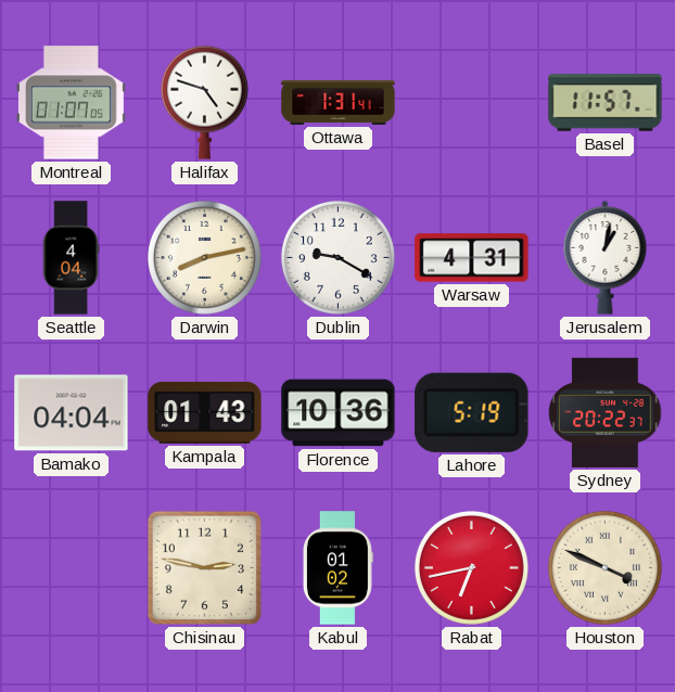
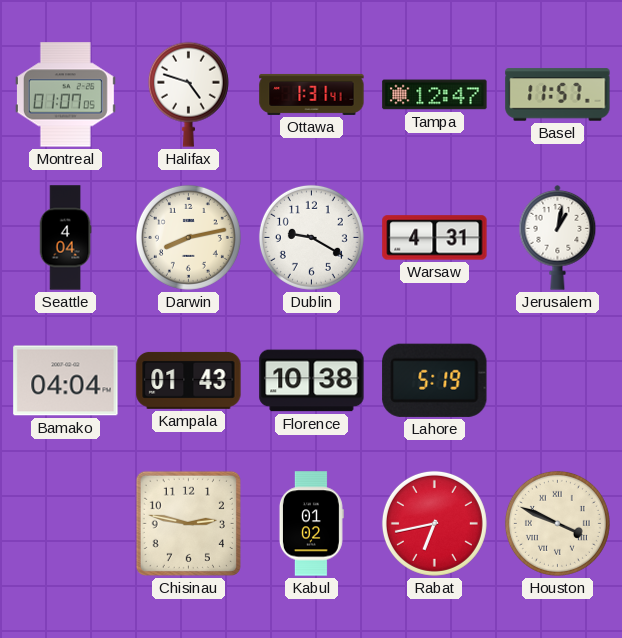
Tampa: none -> 12:47 (435, 95)
Florence: 10:36 -> 10:38 (312, 381)
Sydney: 20:22 -> none (606, 412)
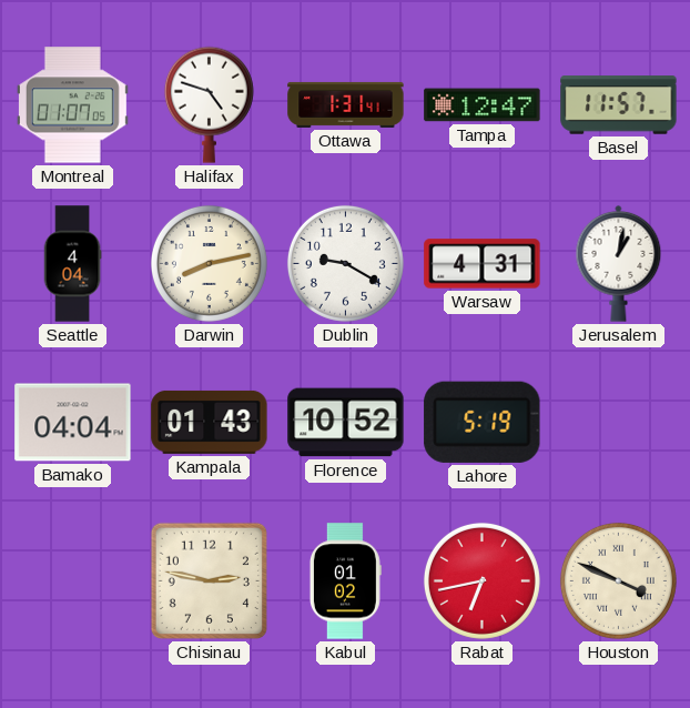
Florence: 10:38 -> 10:52 (346, 423)
